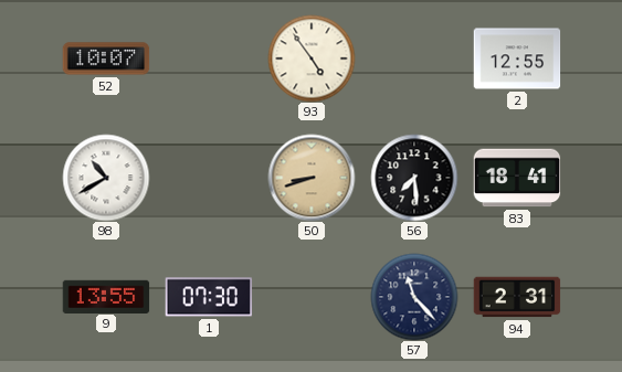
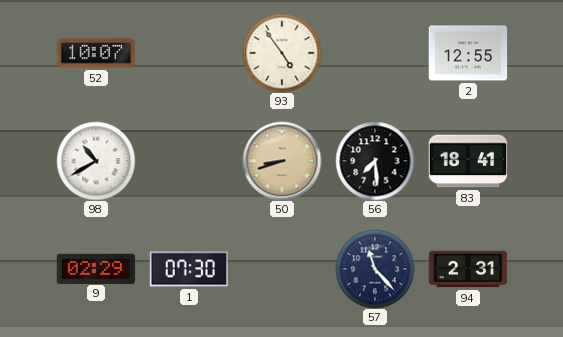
9: 13:55 -> 02:29 (96, 268)
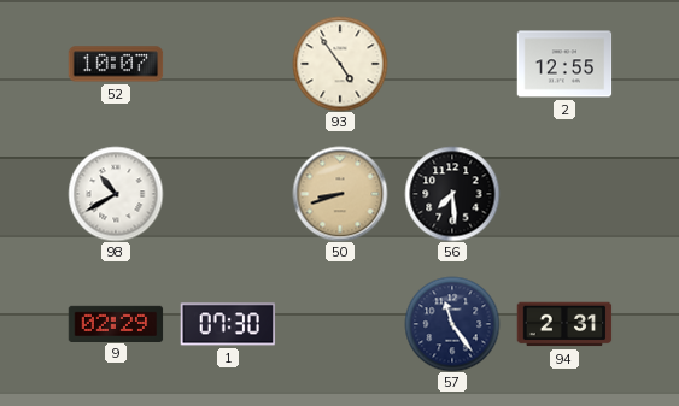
83: 18:41 -> none (468, 161)
57: 11:23 -> 11:24 (452, 324)
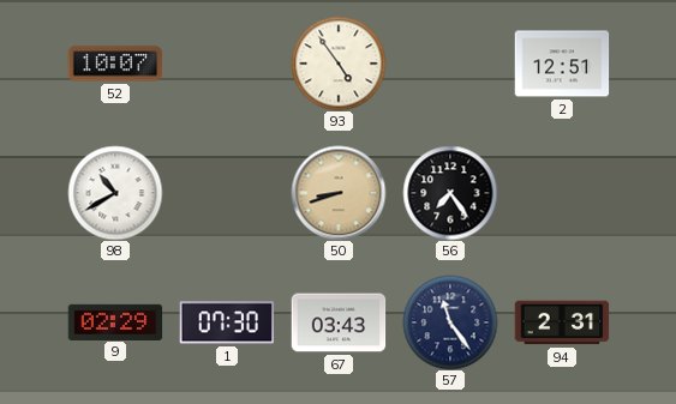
2: 12:55 -> 12:51 (562, 64)
56: 7:29 -> 7:24 (450, 193)
67: none -> 03:43 (339, 322)
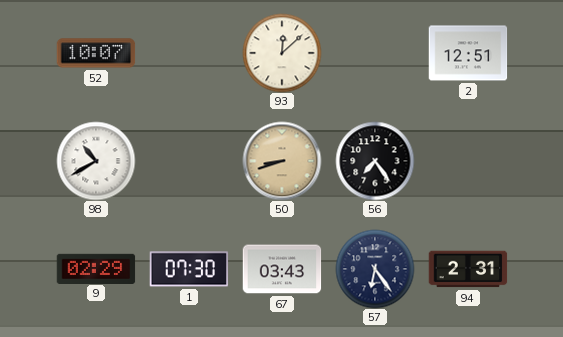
93: 4:54 -> 12:08 (282, 53)
57: 11:24 -> 6:24 (375, 269)
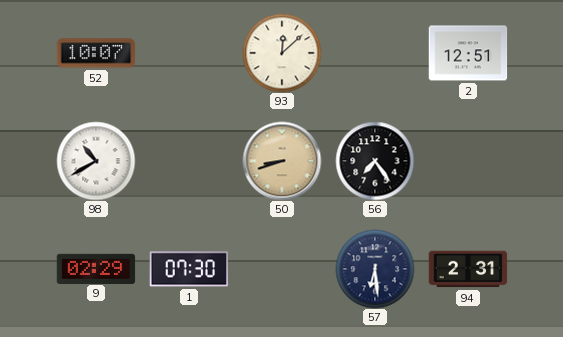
67: 03:43 -> none (282, 269)
57: 6:24 -> 6:29 (375, 269)
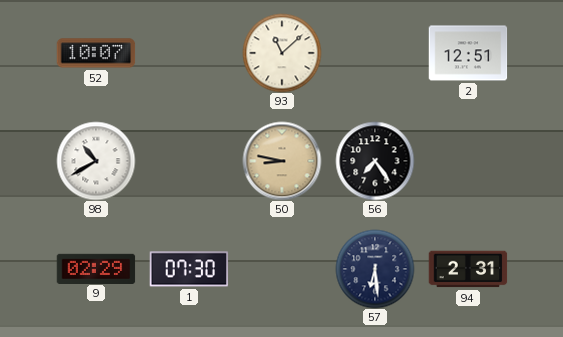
93: 12:08 -> 11:08 (282, 53)
50: 8:42 -> 8:47 (282, 161)
